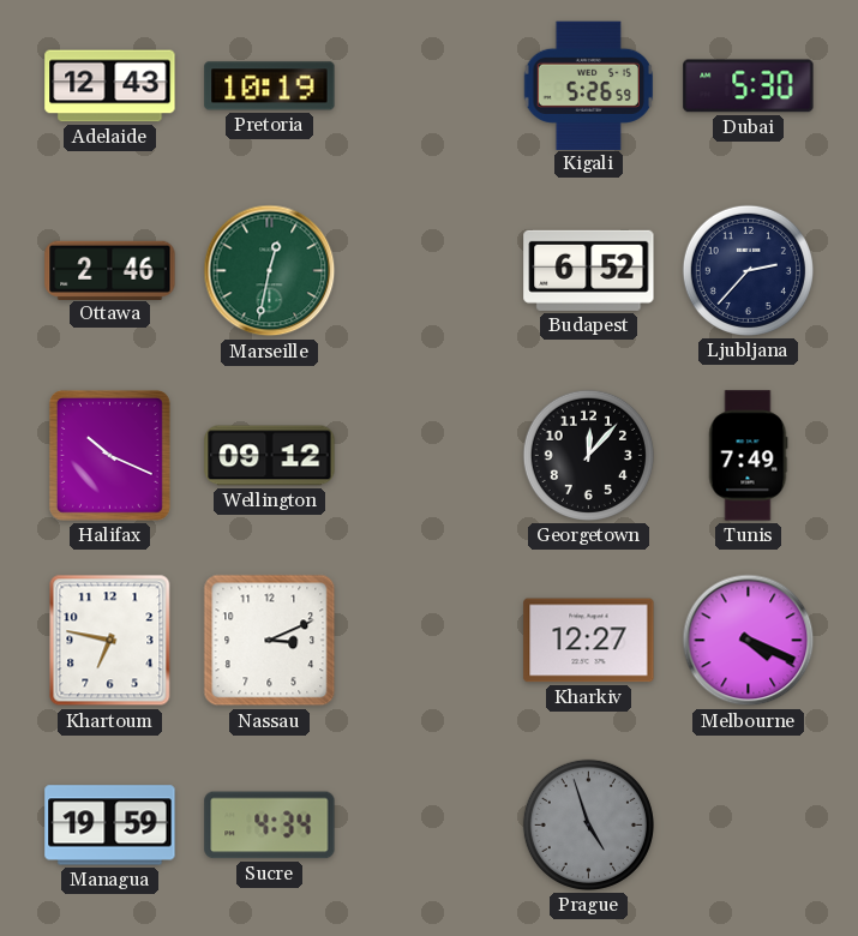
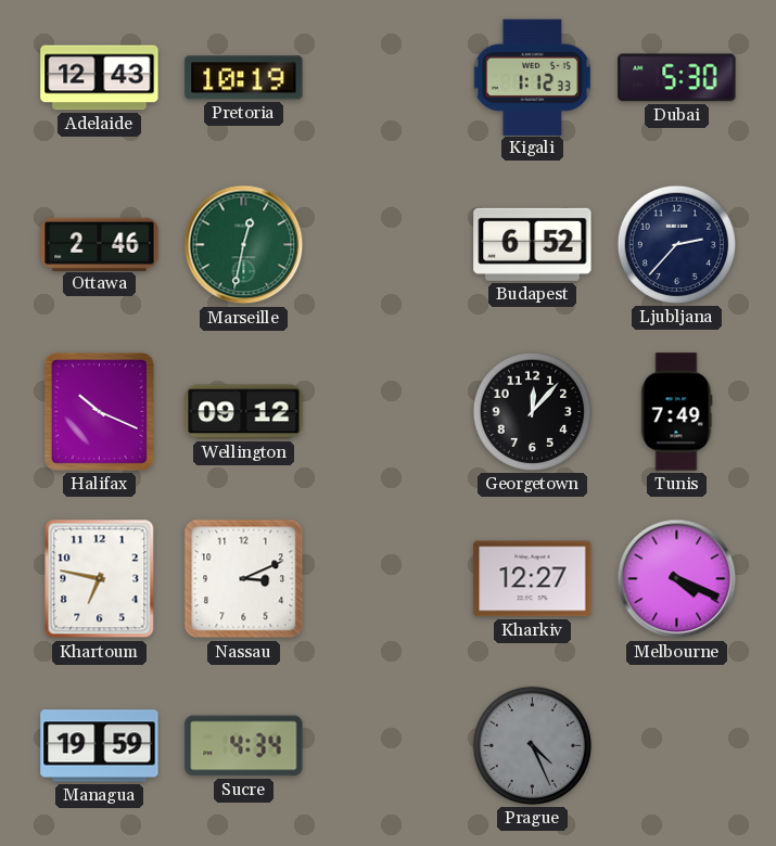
Kigali: 5:26 -> 1:12 (532, 77)
Prague: 4:57 -> 4:26 (532, 745)
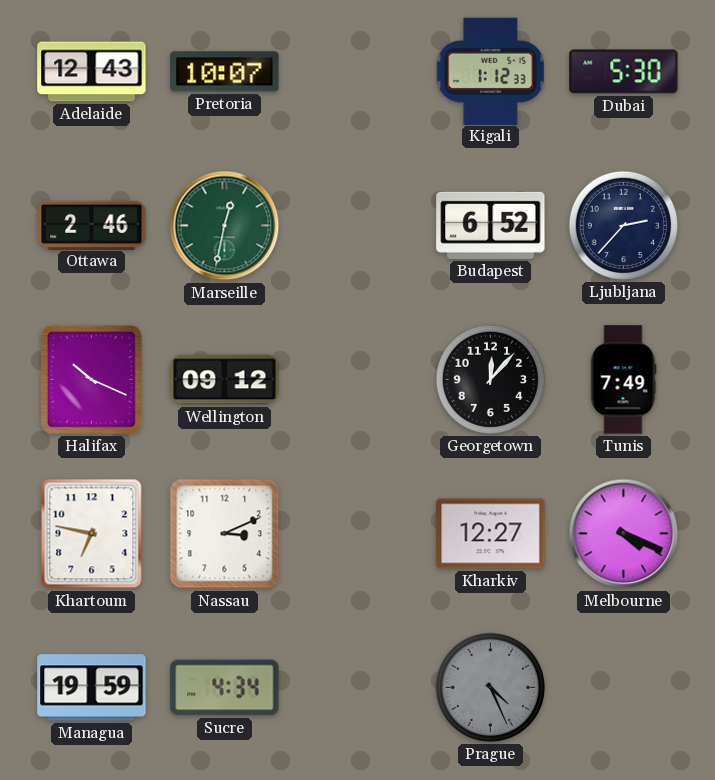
Pretoria: 10:19 -> 10:07 (225, 72)
